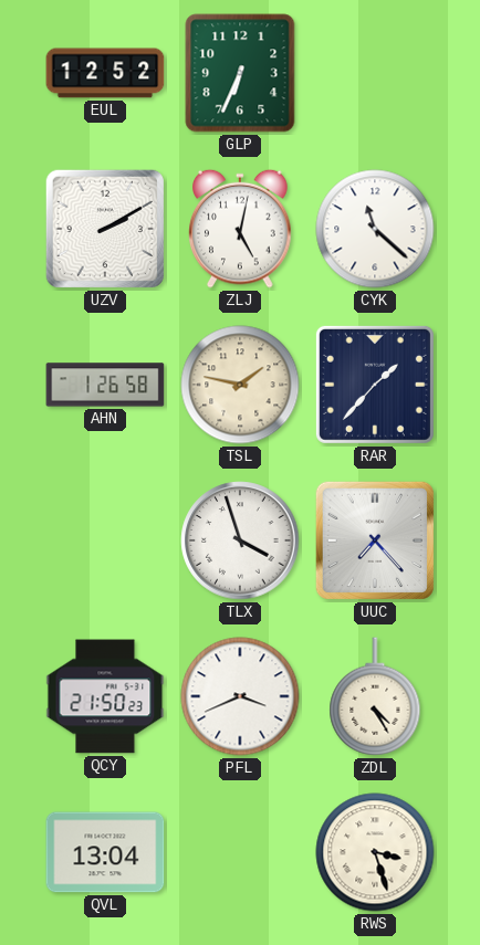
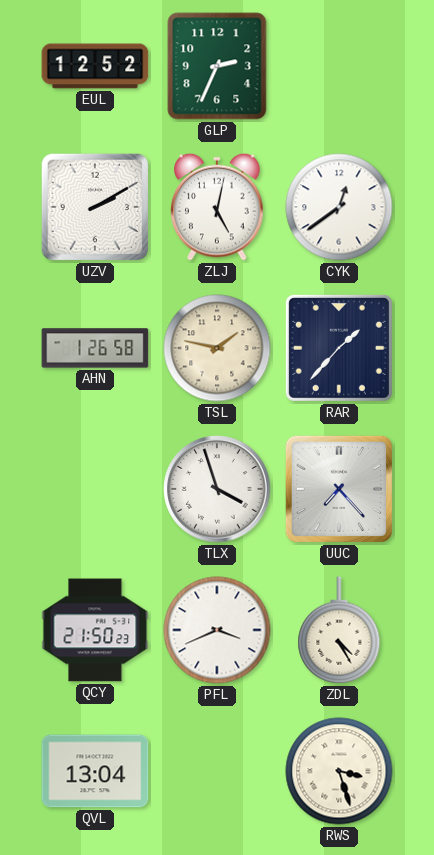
GLP: 6:34 -> 2:34 (217, 66)
CYK: 11:22 -> 12:39 (339, 207)
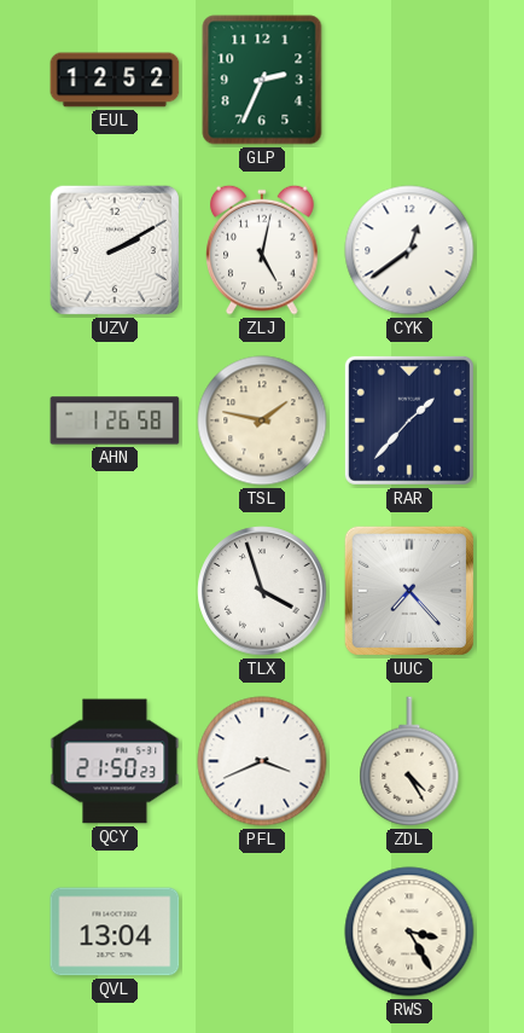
RWS: 3:27 -> 3:25 (409, 932)
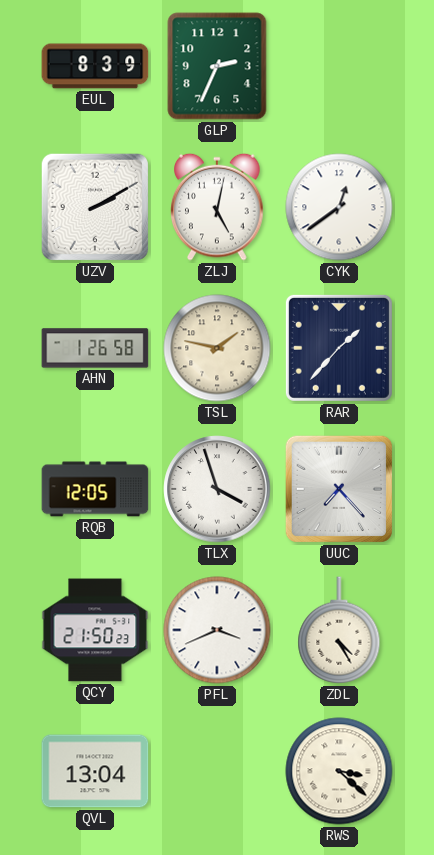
EUL: 12:52 -> 8:39 (95, 66)
RQB: none -> 12:05 (95, 489)
RWS: 3:25 -> 3:22 (339, 771)
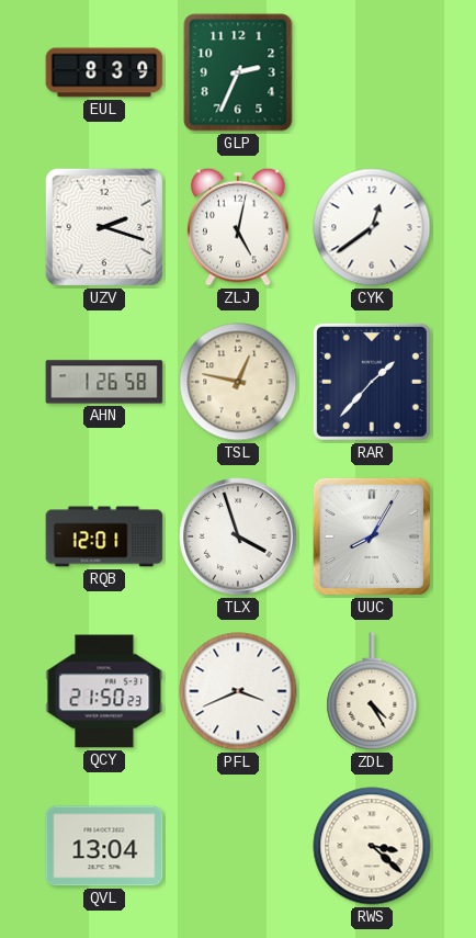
UZV: 2:10 -> 2:18 (104, 227)
TSL: 1:47 -> 12:47 (238, 382)
RQB: 12:05 -> 12:01 (104, 536)
UUC: 7:23 -> 8:05 (372, 536)
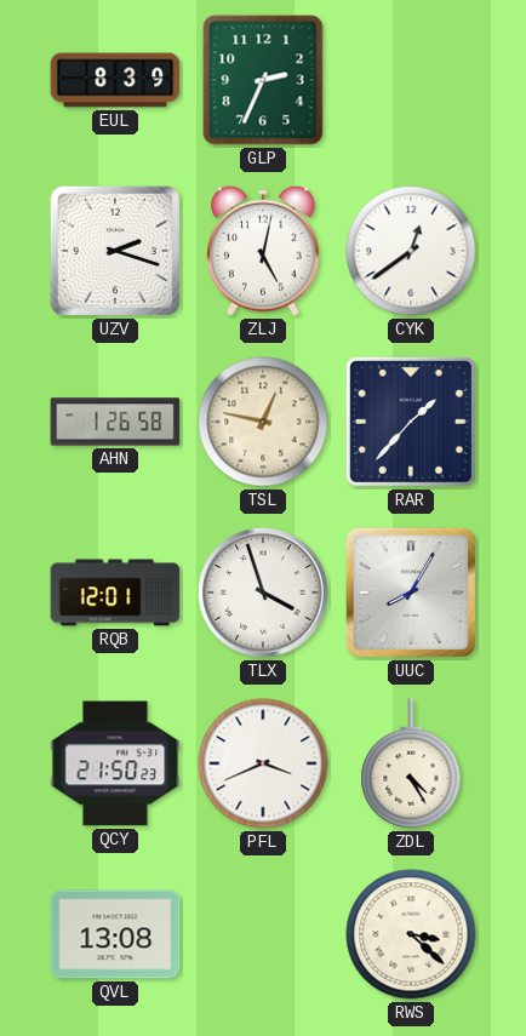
QVL: 13:04 -> 13:08 (115, 934)
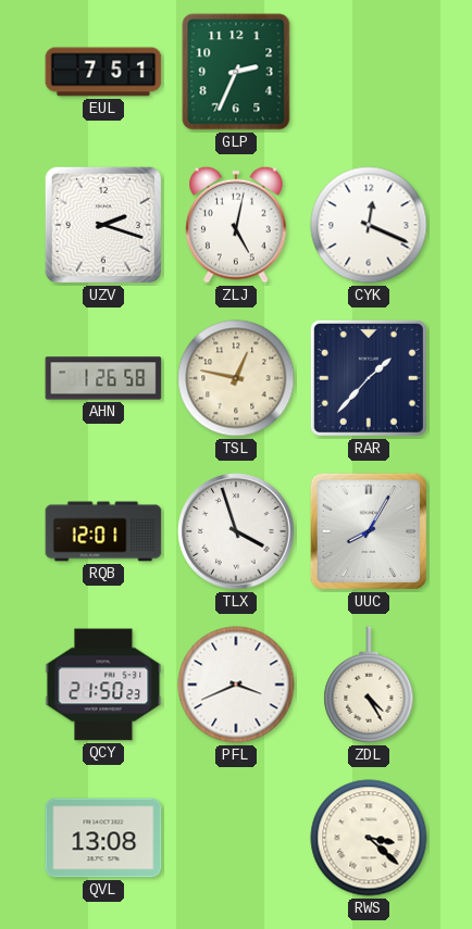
EUL: 8:39 -> 7:51 (103, 72)
CYK: 12:39 -> 12:19 (369, 225)
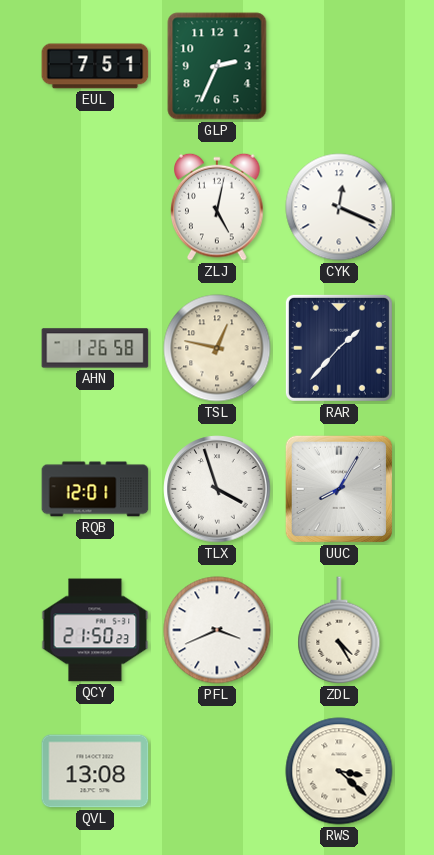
UZV: 2:18 -> none (103, 225)
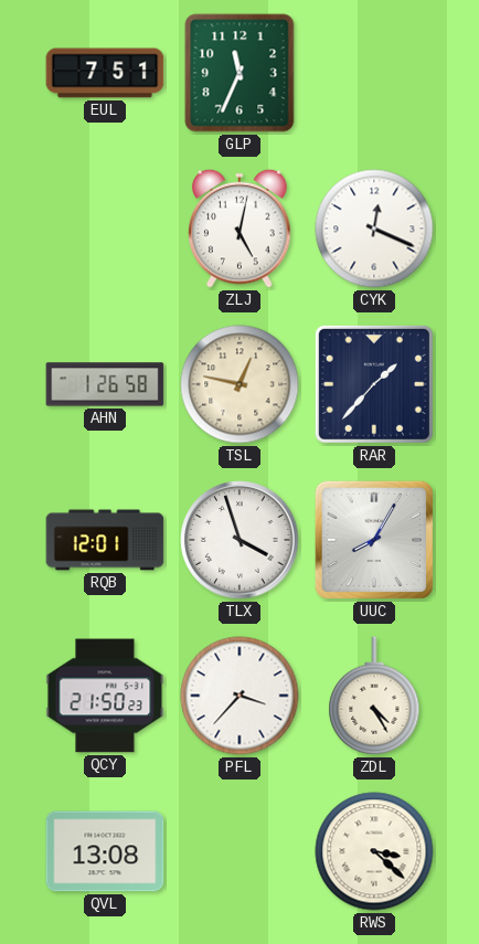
GLP: 2:34 -> 11:34 (239, 73)
PFL: 3:41 -> 3:37 (239, 696)
